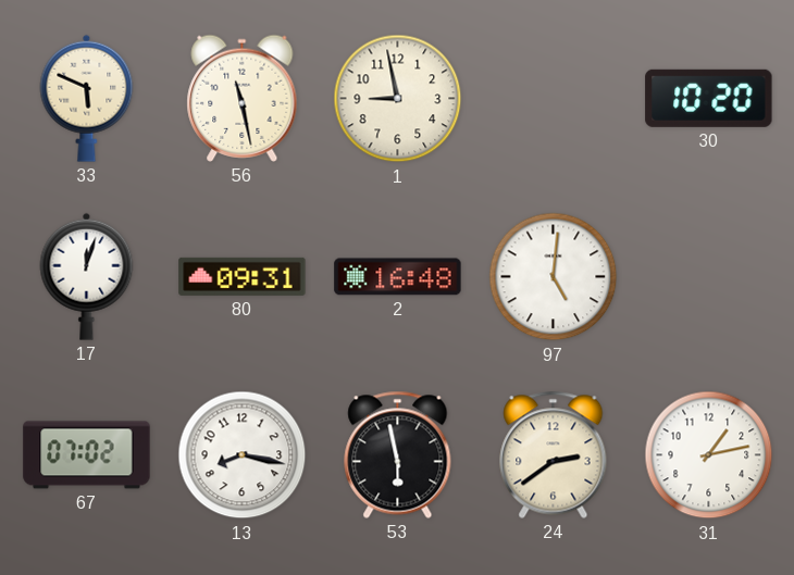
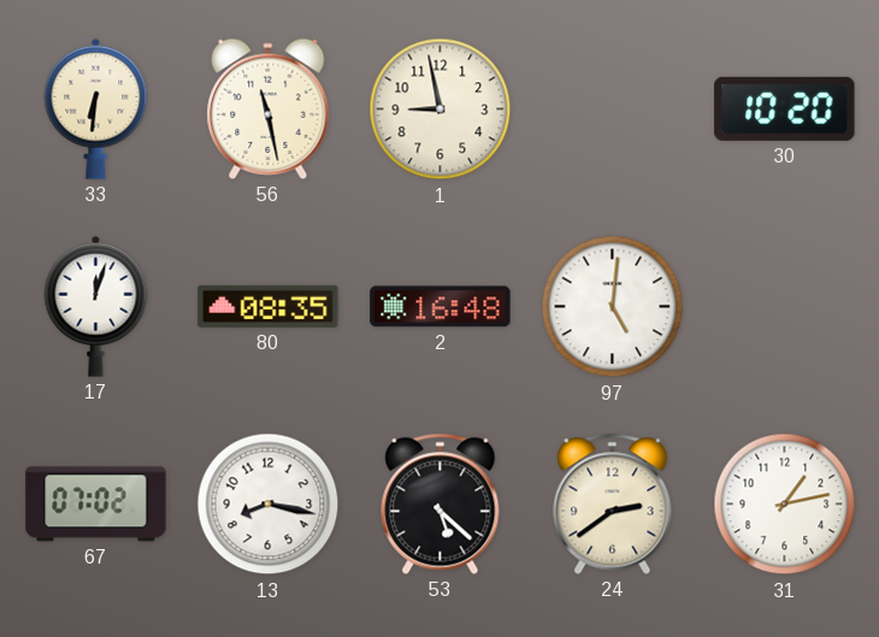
33: 5:49 -> 6:31 (96, 108)
80: 09:31 -> 08:35 (269, 306)
53: 5:58 -> 5:22 (441, 503)
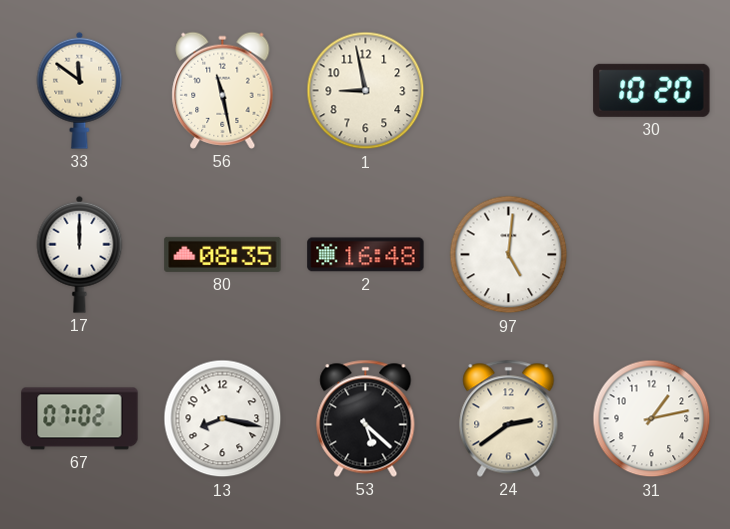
33: 6:31 -> 11:51 (80, 90)
17: 12:03 -> 12:00 (80, 254)
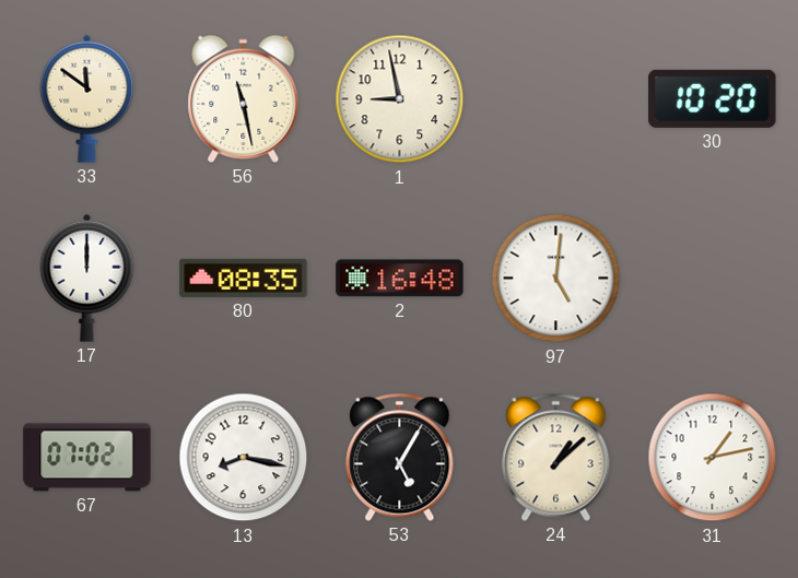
53: 5:22 -> 5:05 (400, 457)
24: 2:39 -> 1:08 (556, 457)
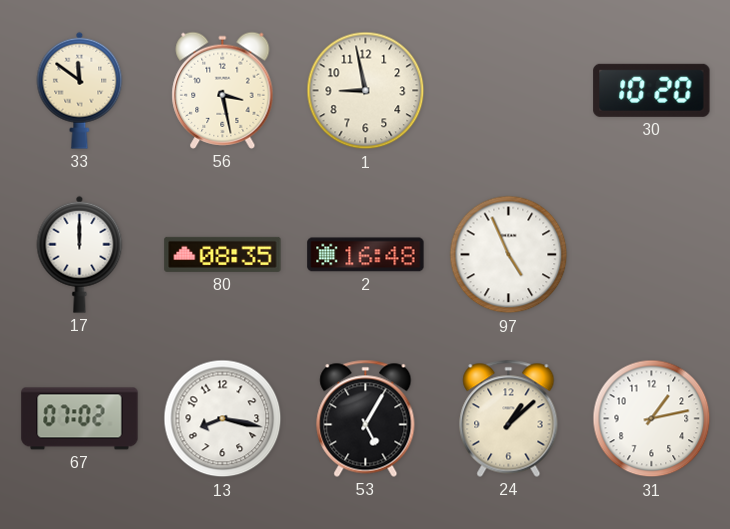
56: 11:28 -> 3:28 (223, 90)
97: 5:01 -> 4:56 (509, 255)
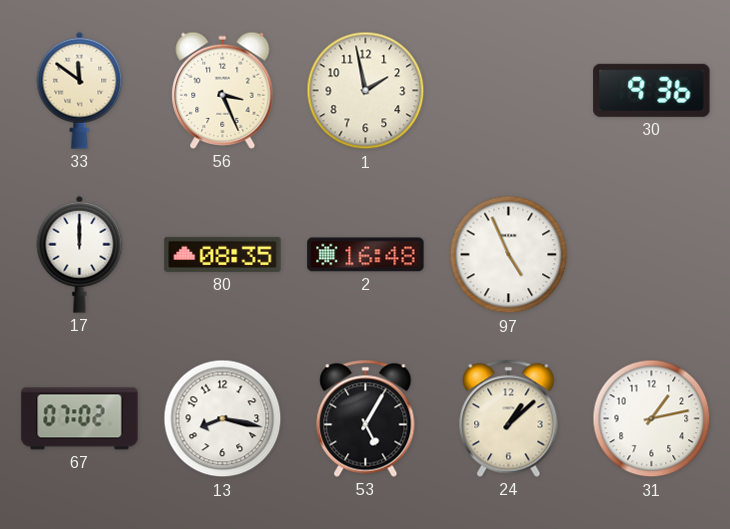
56: 3:28 -> 3:26 (223, 90)
1: 8:58 -> 1:58 (366, 91)
30: 10:20 -> 9:36 (652, 90)
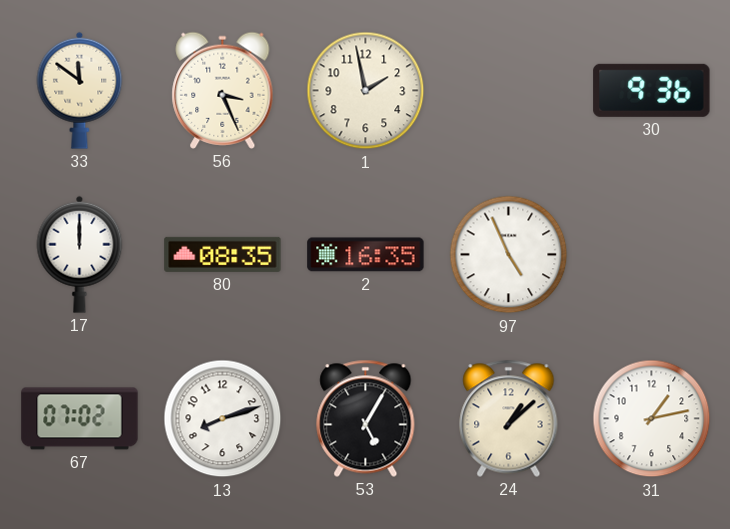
2: 16:48 -> 16:35 (366, 255)
13: 8:17 -> 8:12 (223, 419)
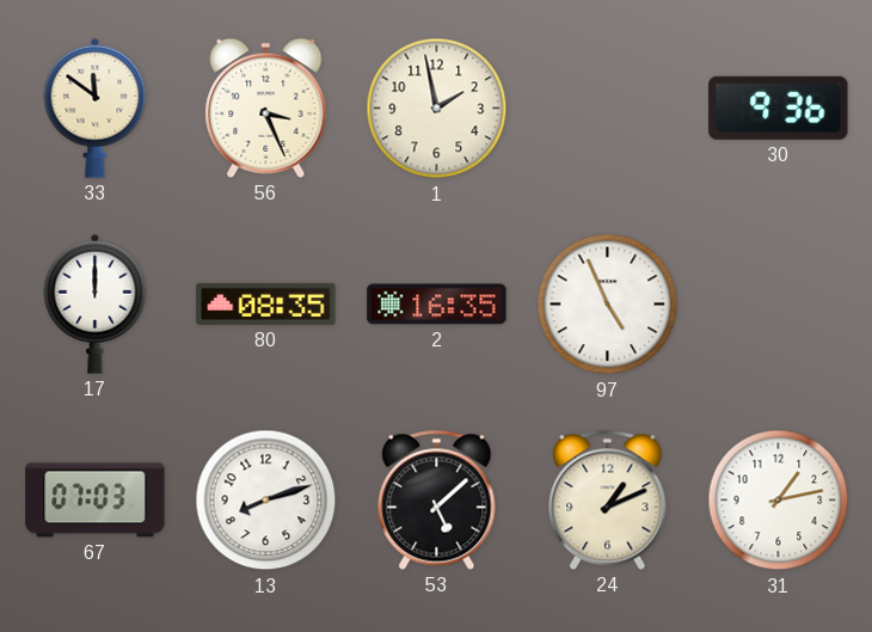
67: 07:02 -> 07:03 (96, 501)
53: 5:05 -> 5:08 (437, 499)
24: 1:08 -> 1:11 (608, 499)
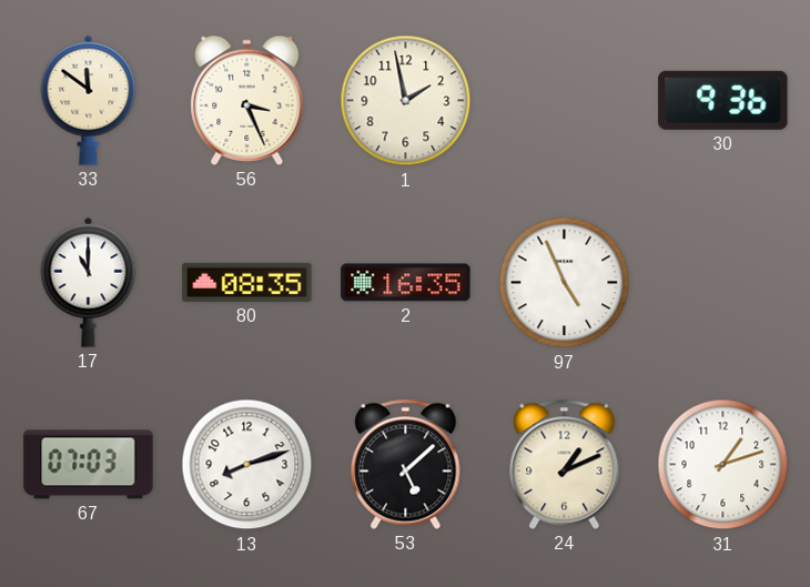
17: 12:00 -> 11:00 (89, 282)
31: 1:13 -> 1:12 (723, 465)
